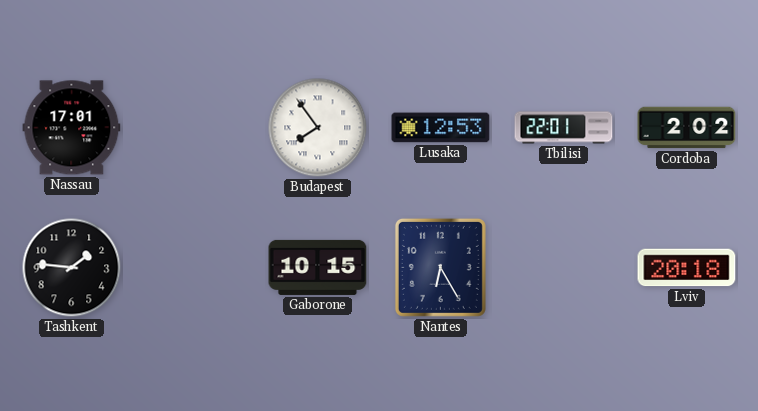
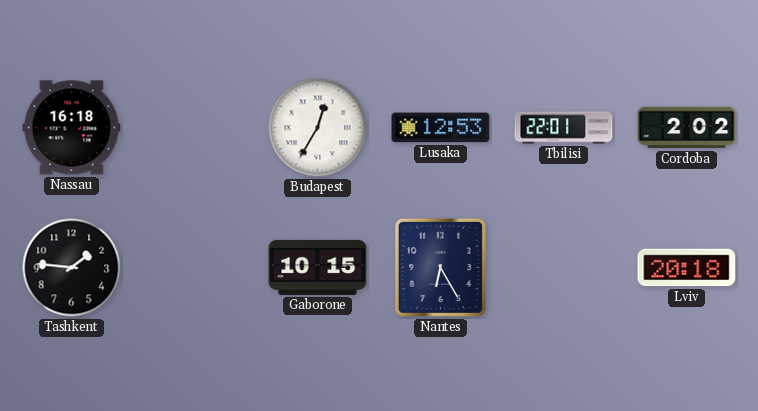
Nassau: 17:01 -> 16:18 (72, 128)
Budapest: 7:54 -> 12:35 (318, 128)
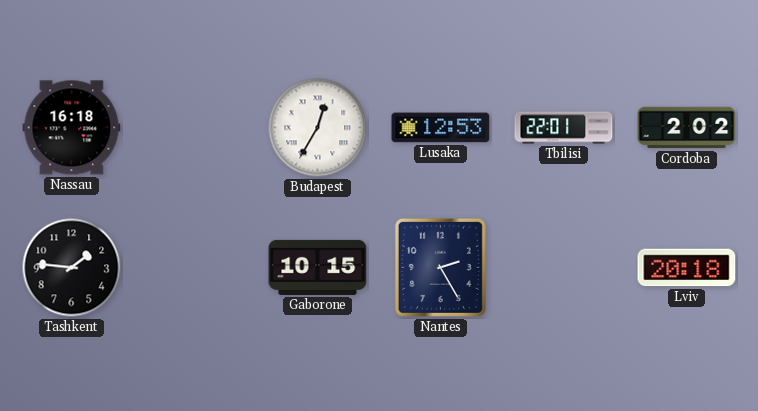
Nantes: 6:25 -> 2:25 (440, 267)
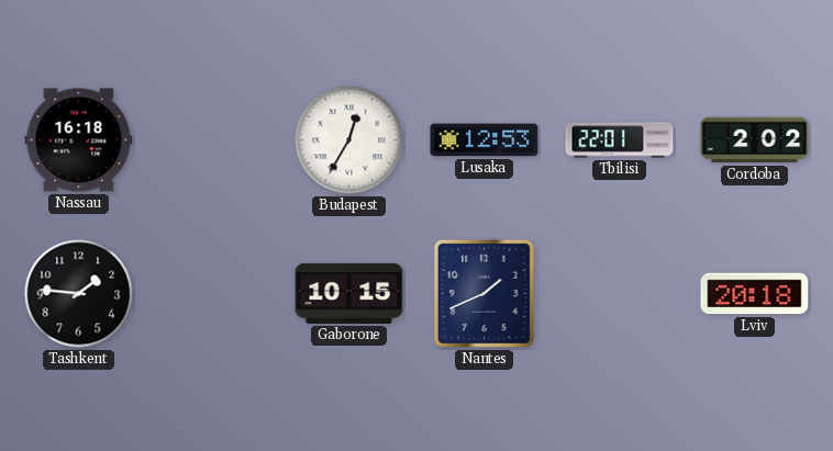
Nantes: 2:25 -> 1:41 (484, 293)
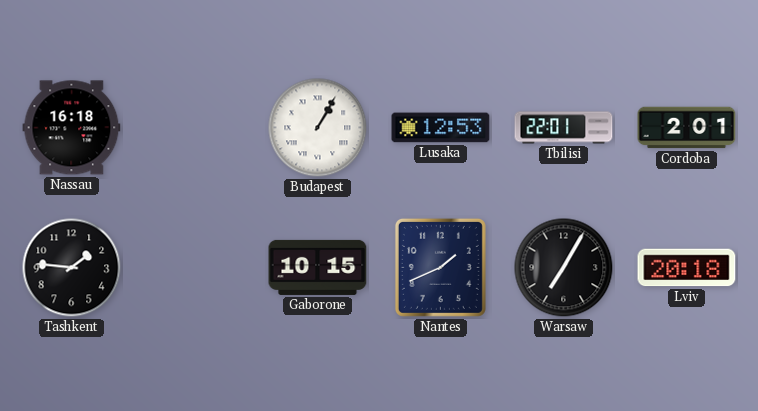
Budapest: 12:35 -> 1:05 (318, 128)
Cordoba: 2:02 -> 2:01 (687, 128)
Warsaw: none -> 7:05 (564, 268)
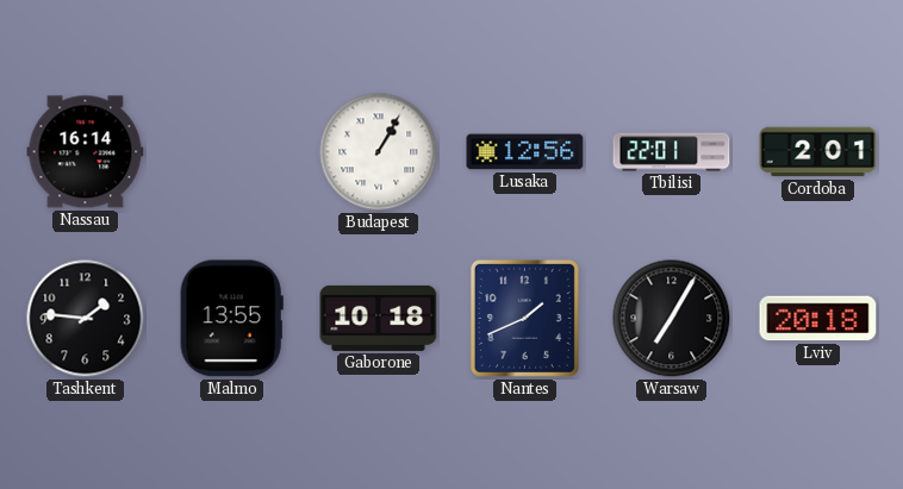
Nassau: 16:18 -> 16:14 (86, 152)
Lusaka: 12:53 -> 12:56 (525, 152)
Malmo: none -> 13:55 (231, 319)
Gaborone: 10:15 -> 10:18 (379, 318)
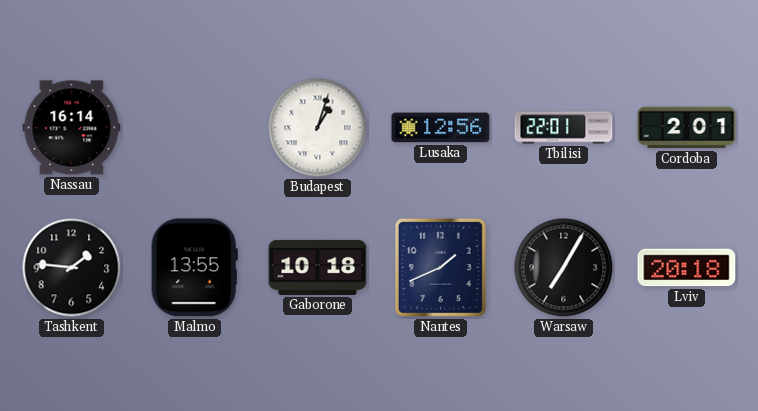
Budapest: 1:05 -> 1:03 (318, 128)
